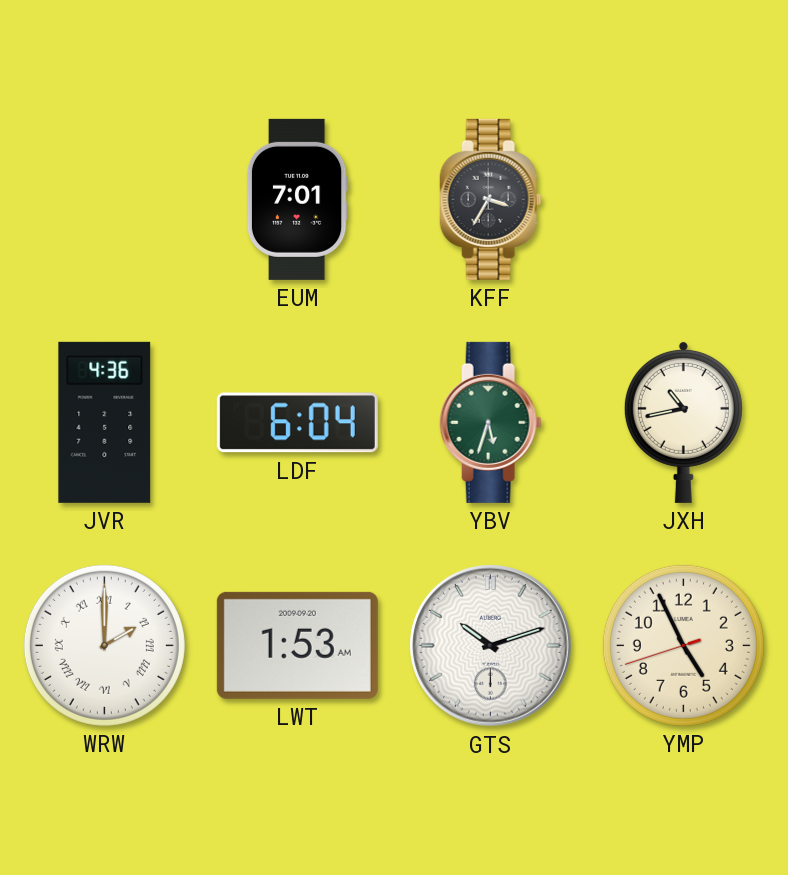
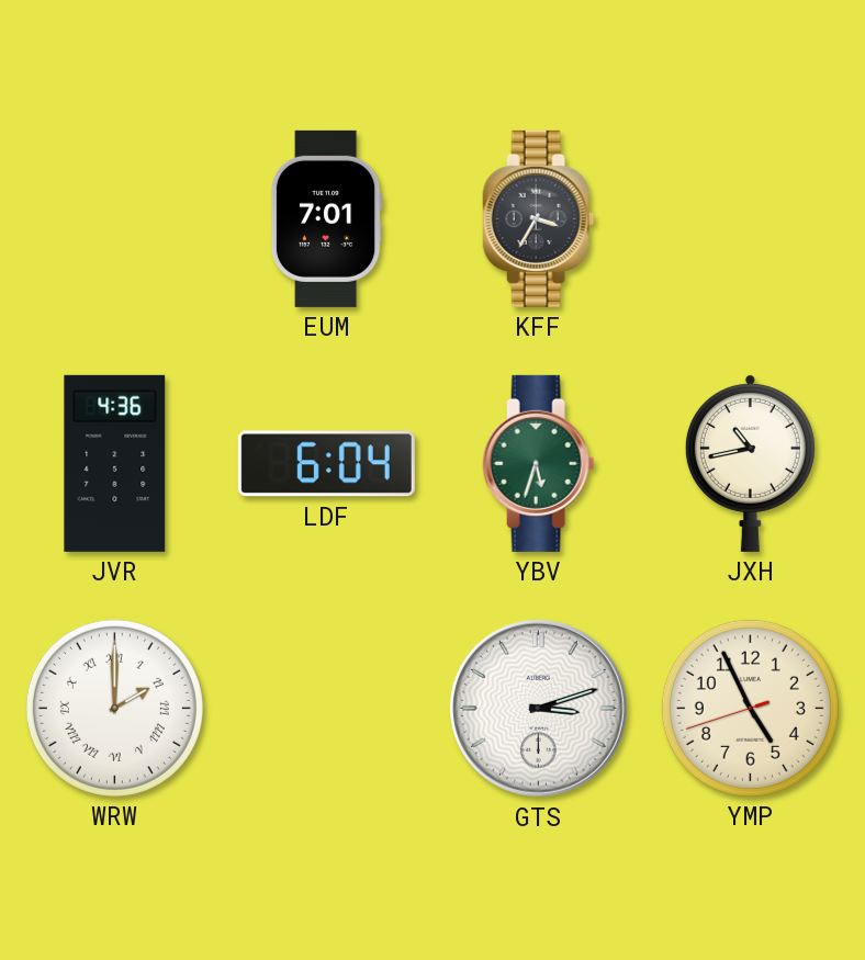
LWT: 1:53 -> none (297, 645)
GTS: 10:12 -> 3:12 (539, 709)
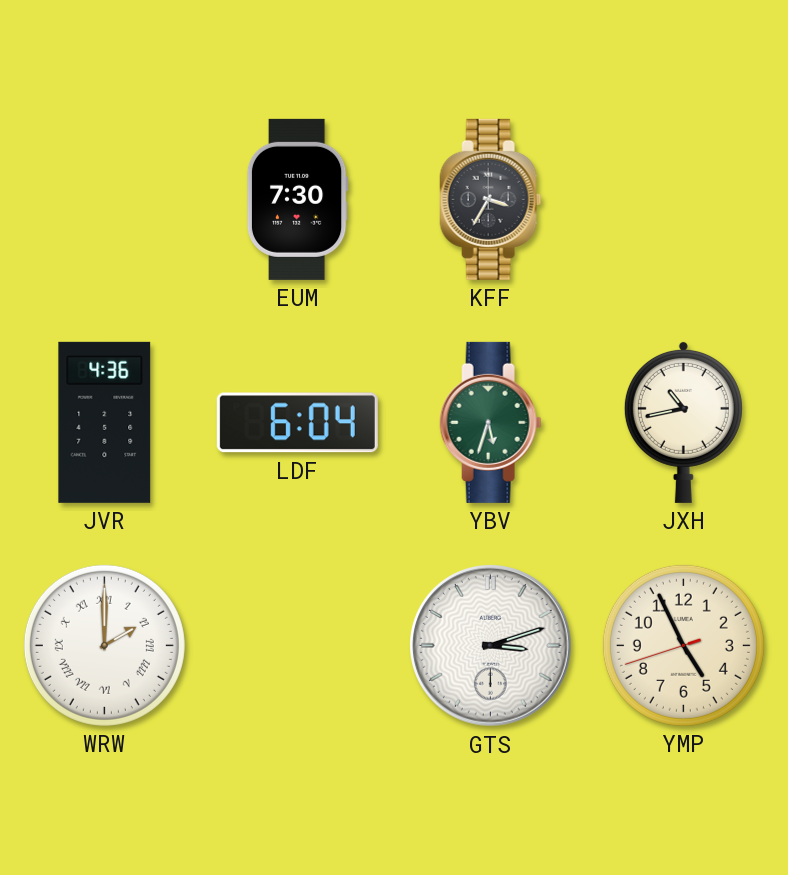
EUM: 7:01 -> 7:30 (297, 199)
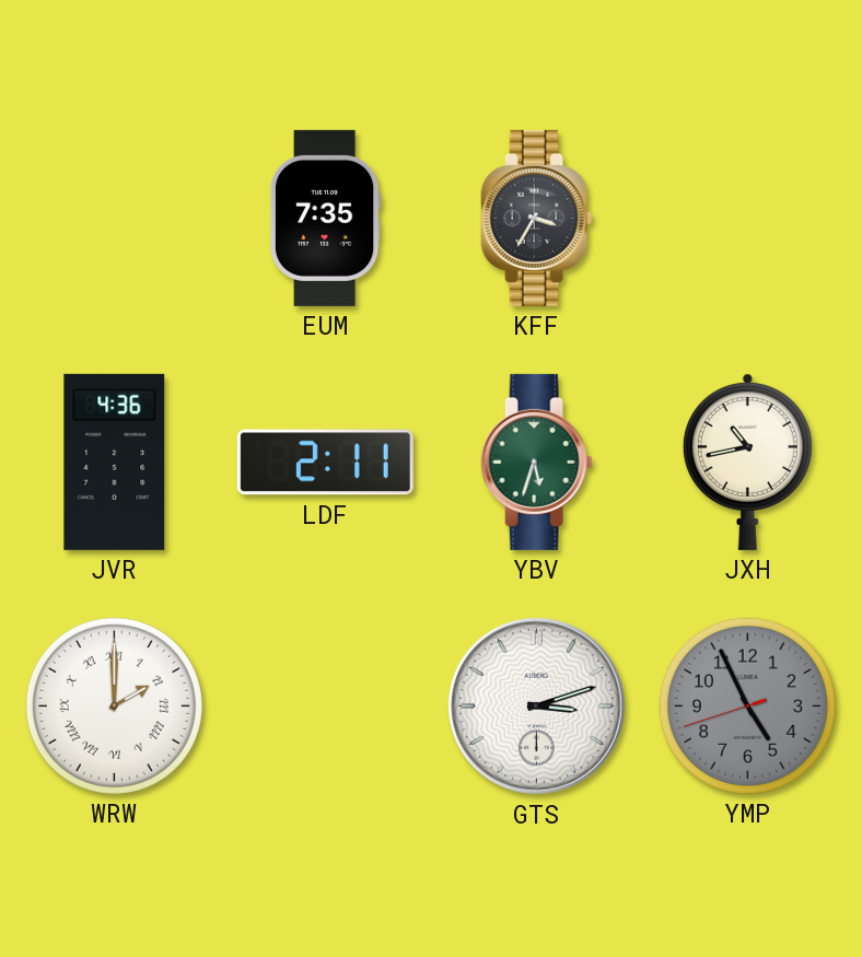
EUM: 7:30 -> 7:35 (325, 218)
LDF: 6:04 -> 2:11 (325, 463)
YMP dial: cream -> grey (747, 705)
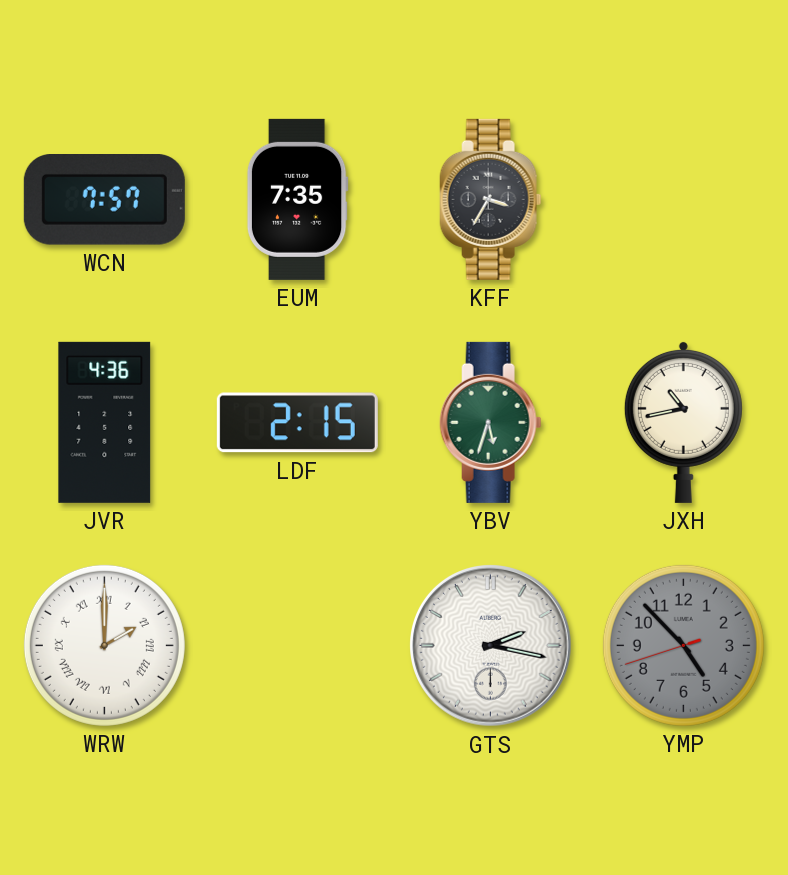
WCN: none -> 7:57 (104, 200)
LDF: 2:11 -> 2:15 (297, 423)
GTS: 3:12 -> 2:17 (491, 646)
YMP: 4:55 -> 4:52 (683, 645)
